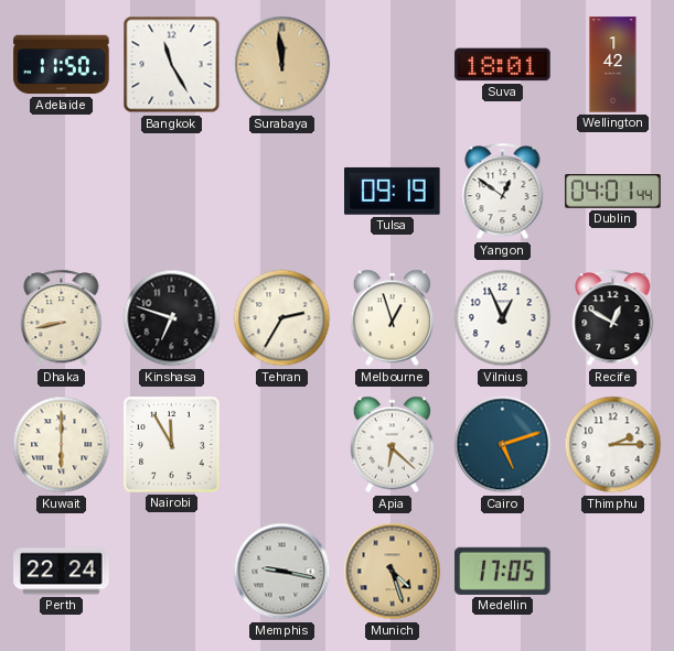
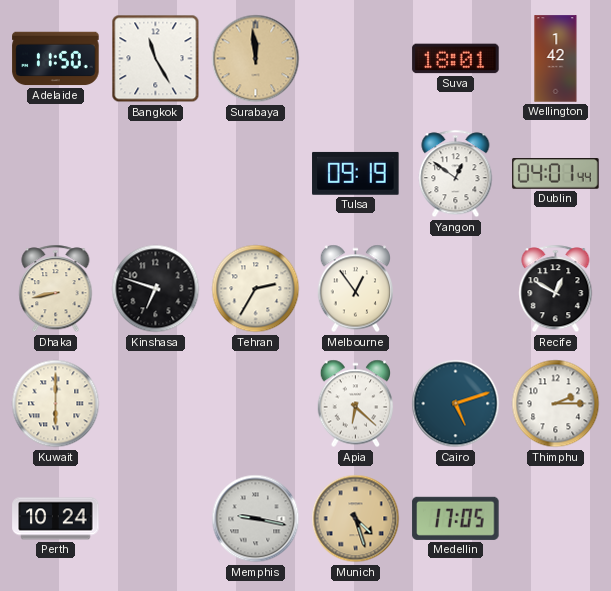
Melbourne: 12:57 -> 12:54 (356, 289)
Vilnius: 12:56 -> none (503, 318)
Nairobi: 11:55 -> none (172, 445)
Perth: 22:24 -> 10:24 (56, 519)
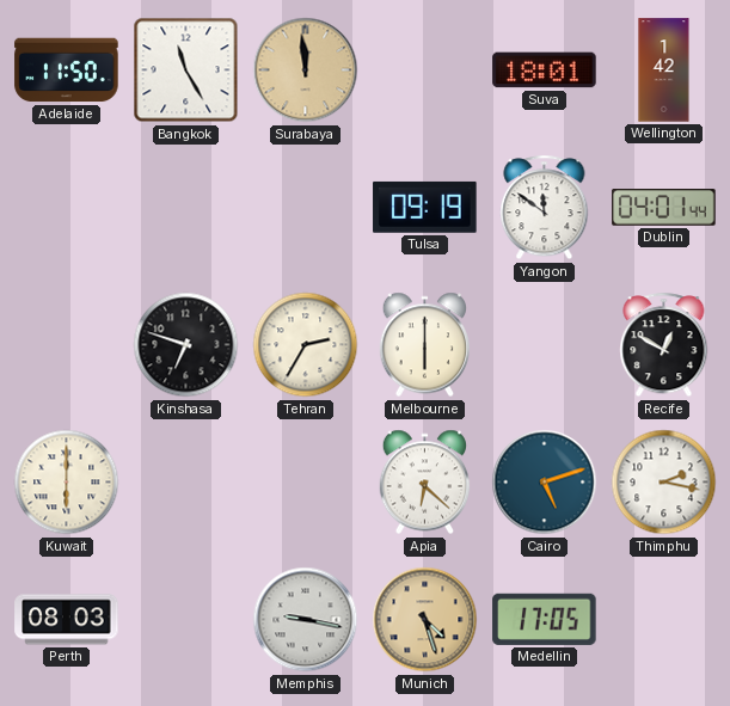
Yangon: 12:51 -> 11:51 (545, 208)
Dhaka: 8:43 -> none (56, 289)
Melbourne: 12:54 -> 6:00 (425, 345)
Thimphu: 2:15 -> 2:17 (664, 483)
Perth: 10:24 -> 08:03 (67, 620)
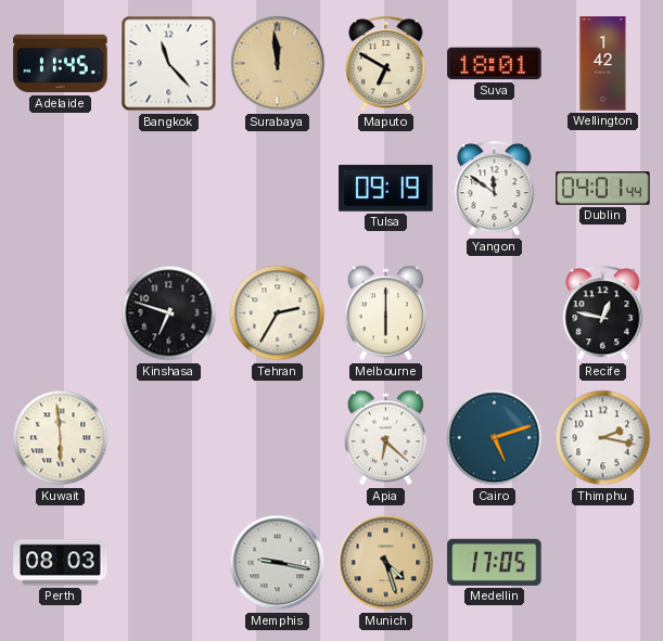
Adelaide: 11:50 -> 11:45 (61, 64)
Bangkok: 11:25 -> 11:23 (169, 64)
Maputo: none -> 6:50 (386, 64)
Recife: 12:50 -> 12:47 (603, 313)
Kuwait: 6:00 -> 5:59 (61, 438)
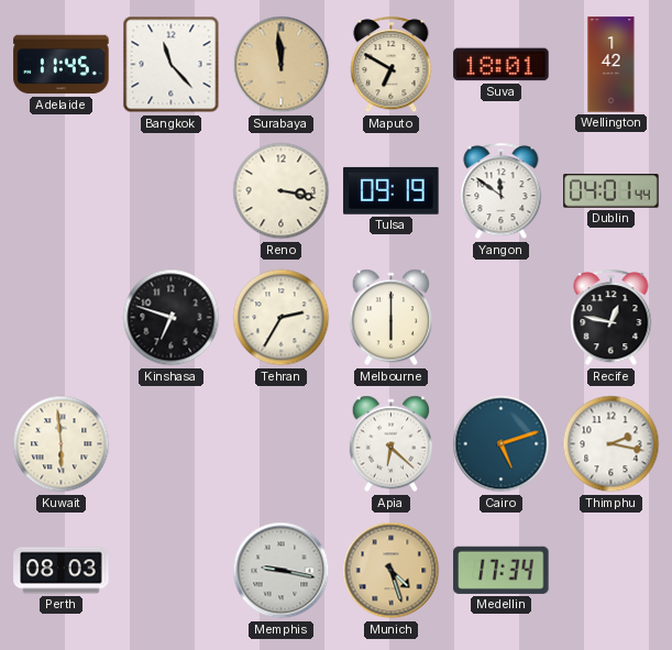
Reno: none -> 3:17 (282, 191)
Medellin: 17:05 -> 17:34 (502, 570)
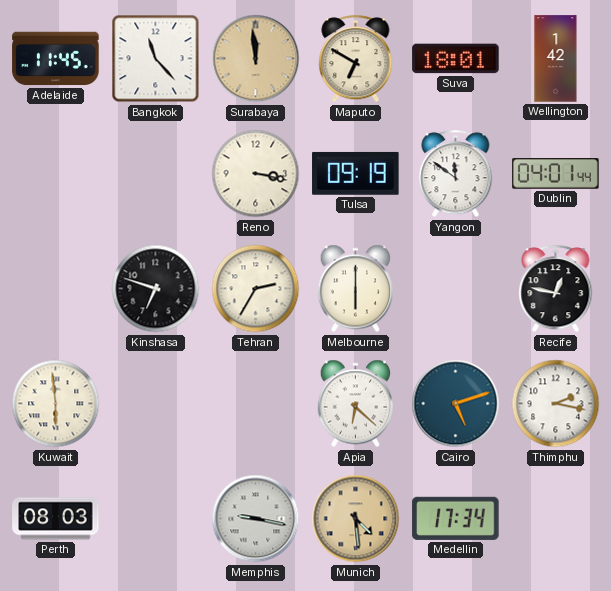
Munich: 4:27 -> 4:29 (356, 519)
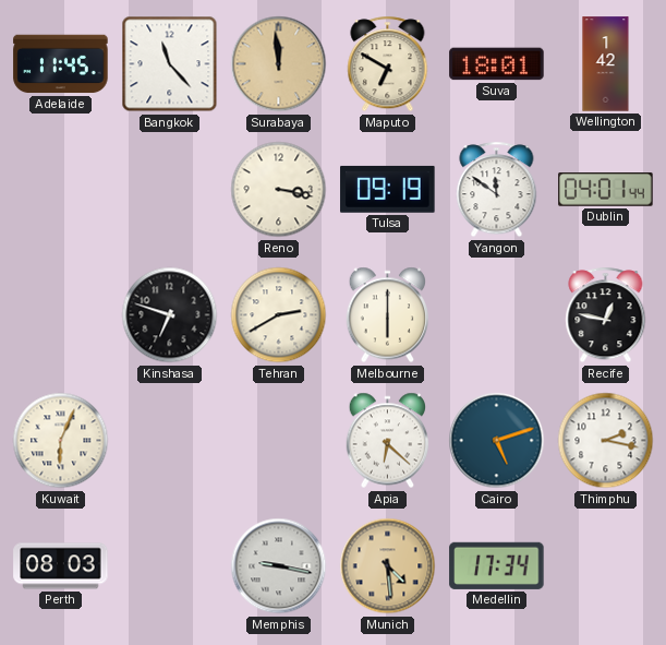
Tehran: 2:35 -> 2:40 (279, 315)
Kuwait: 5:59 -> 6:04 (61, 441)
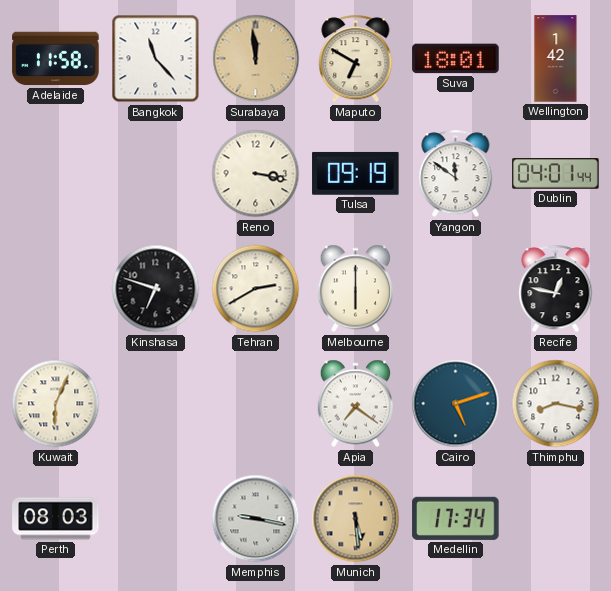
Adelaide: 11:45 -> 11:58 (56, 59)
Apia: 6:22 -> 7:21 (356, 404)
Thimphu: 2:17 -> 8:17 (556, 404)
Munich: 4:29 -> 5:29 (356, 519)
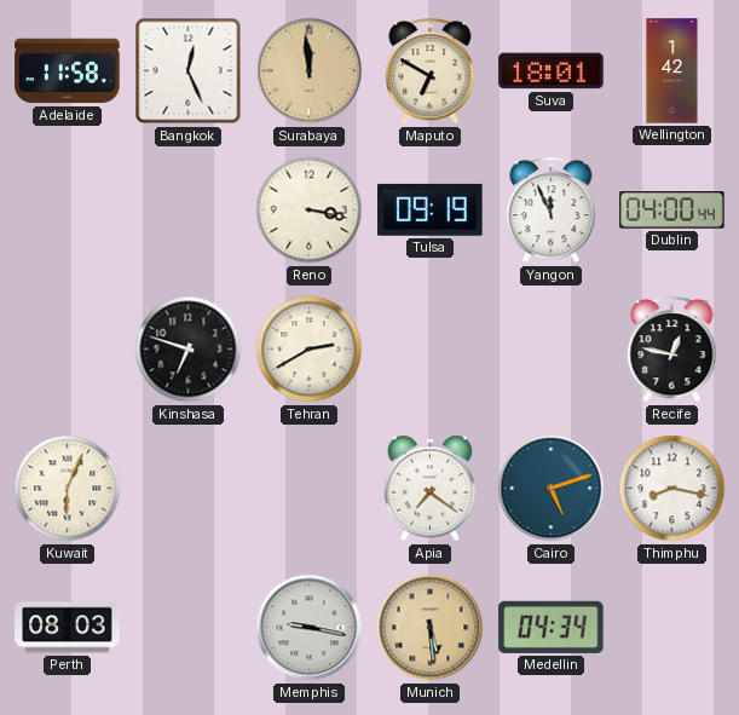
Bangkok: 11:23 -> 12:26 (189, 71)
Yangon: 11:51 -> 11:56 (552, 211)
Dublin: 04:01 -> 04:00 (672, 211)
Melbourne: 6:00 -> none (356, 289)
Medellin: 17:34 -> 04:34 (552, 627)
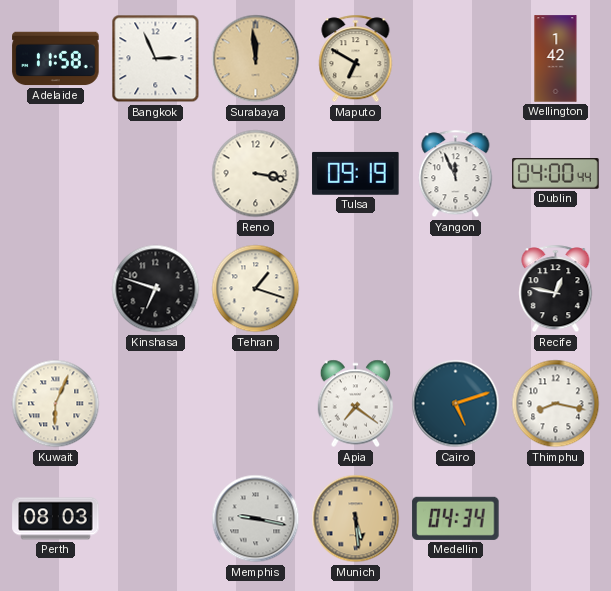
Bangkok: 12:26 -> 2:56 (156, 59)
Suva: 18:01 -> none (552, 71)
Tehran: 2:40 -> 1:18 (256, 289)
